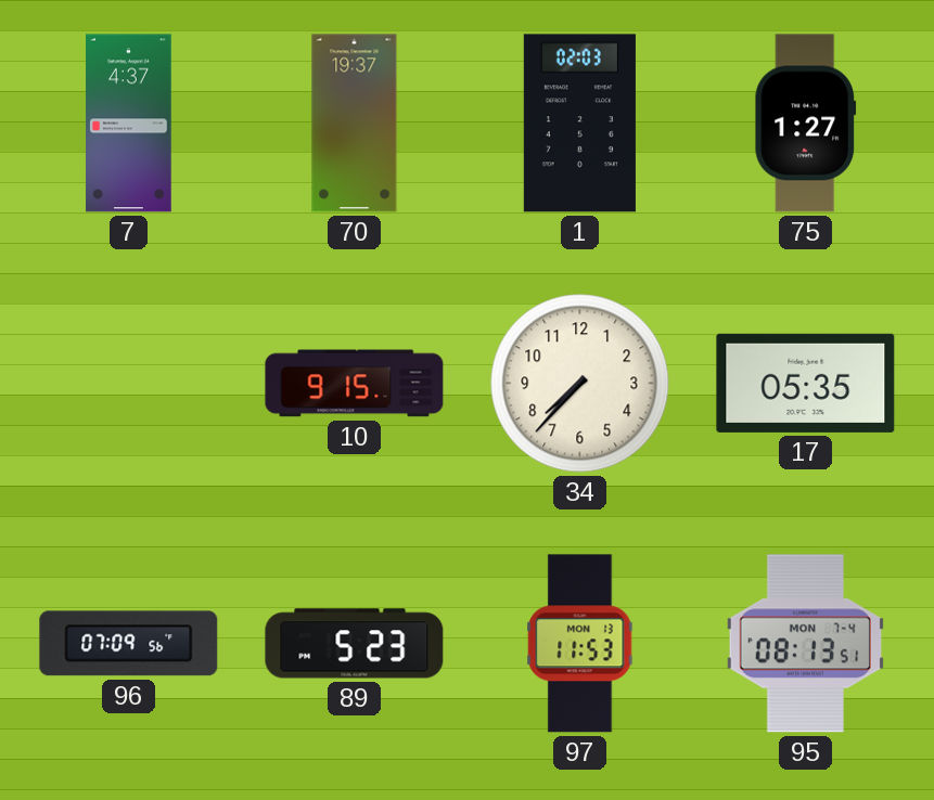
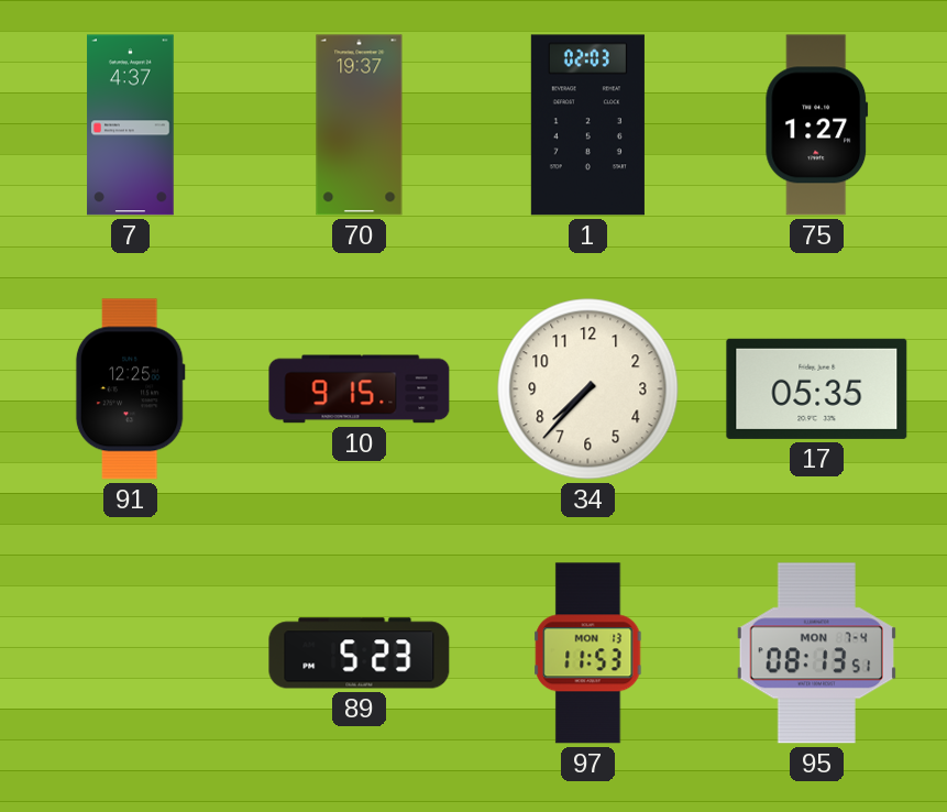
91: none -> 12:25 (130, 389)
96: 07:09 -> none (129, 644)
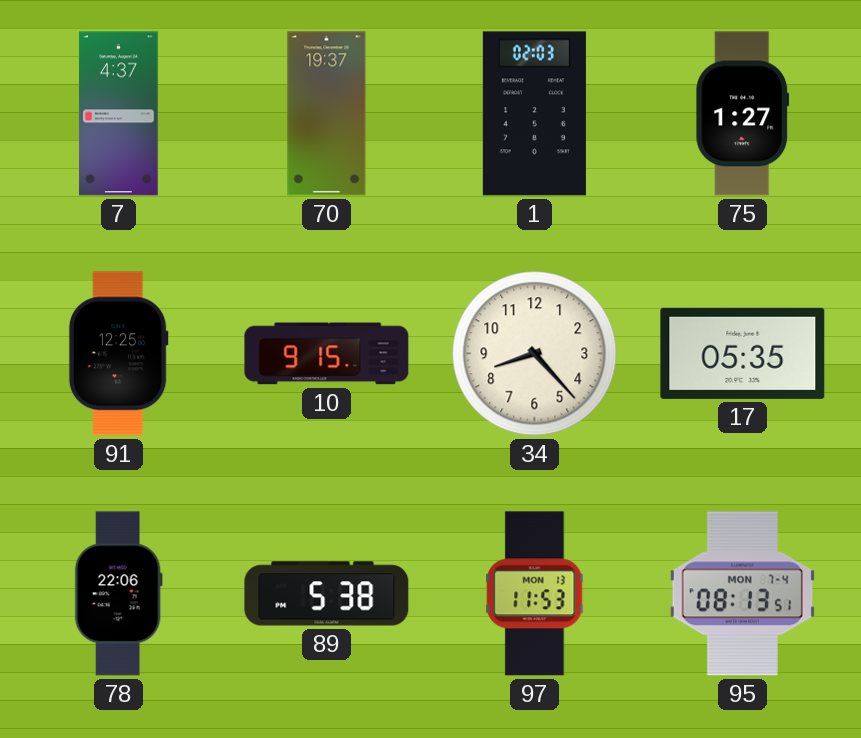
34: 7:37 -> 8:23 (535, 354)
78: none -> 22:06 (118, 594)
89: 5:23 -> 5:38 (327, 594)
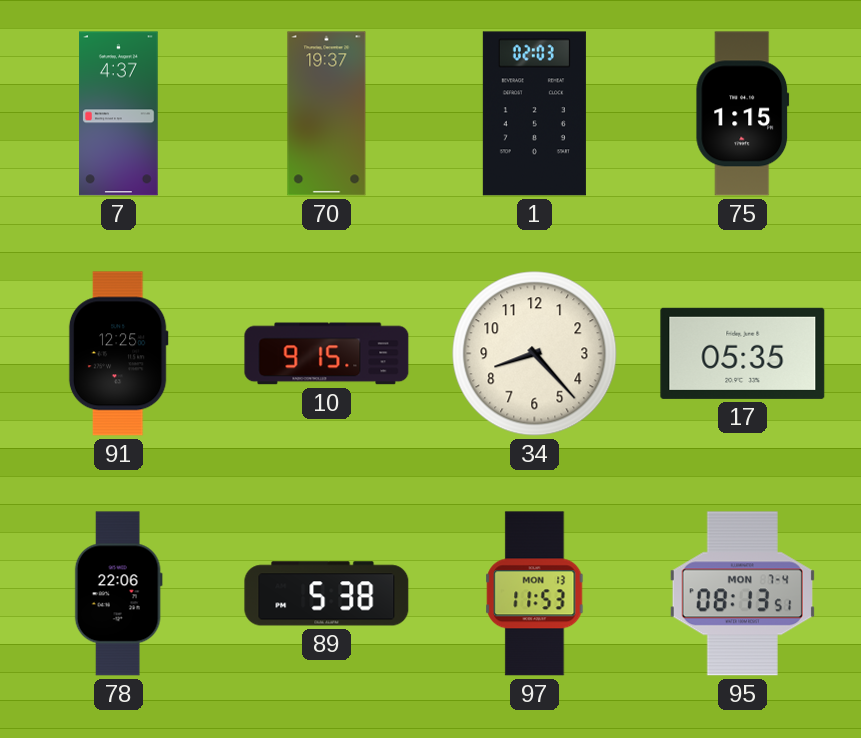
75: 1:27 -> 1:15 (743, 114)
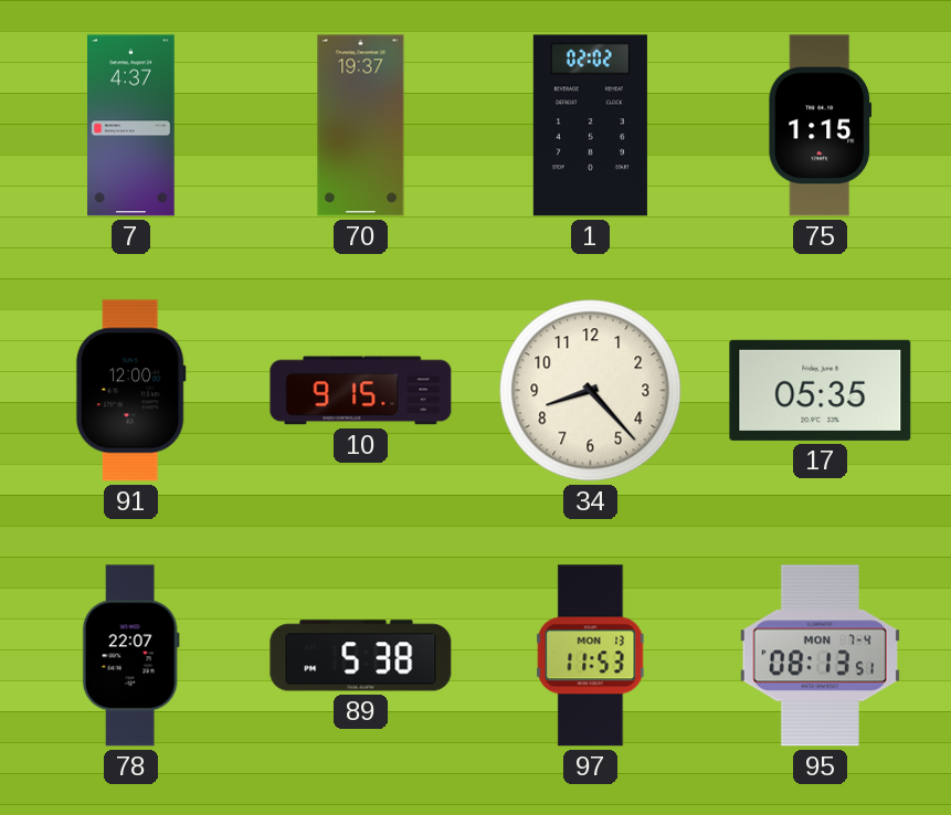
1: 02:03 -> 02:02 (590, 126)
91: 12:25 -> 12:00 (130, 391)
78: 22:06 -> 22:07 (130, 656)
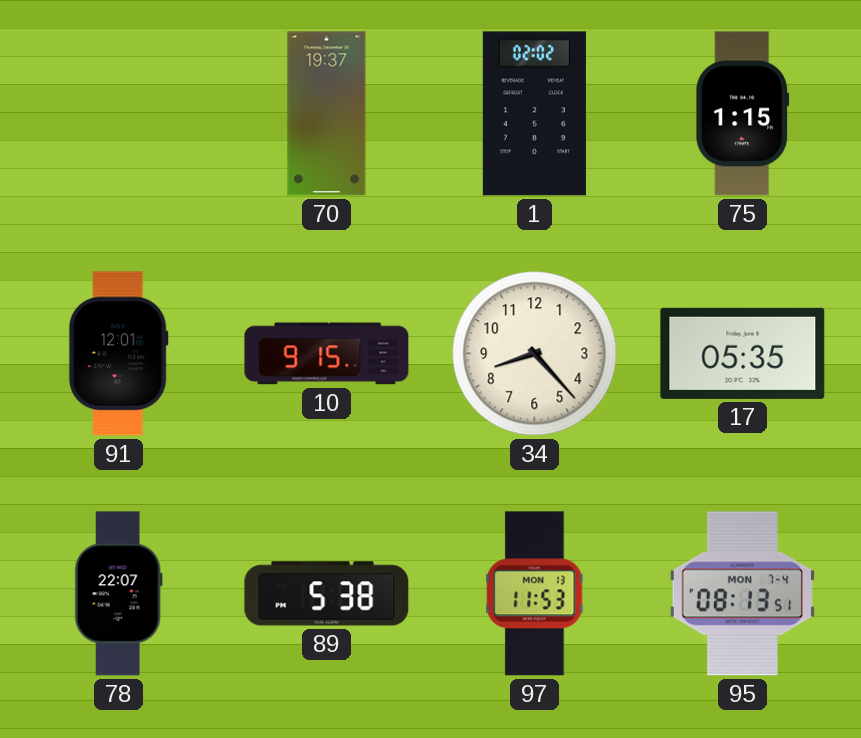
7: 4:37 -> none (131, 126)
91: 12:00 -> 12:01 (118, 354)
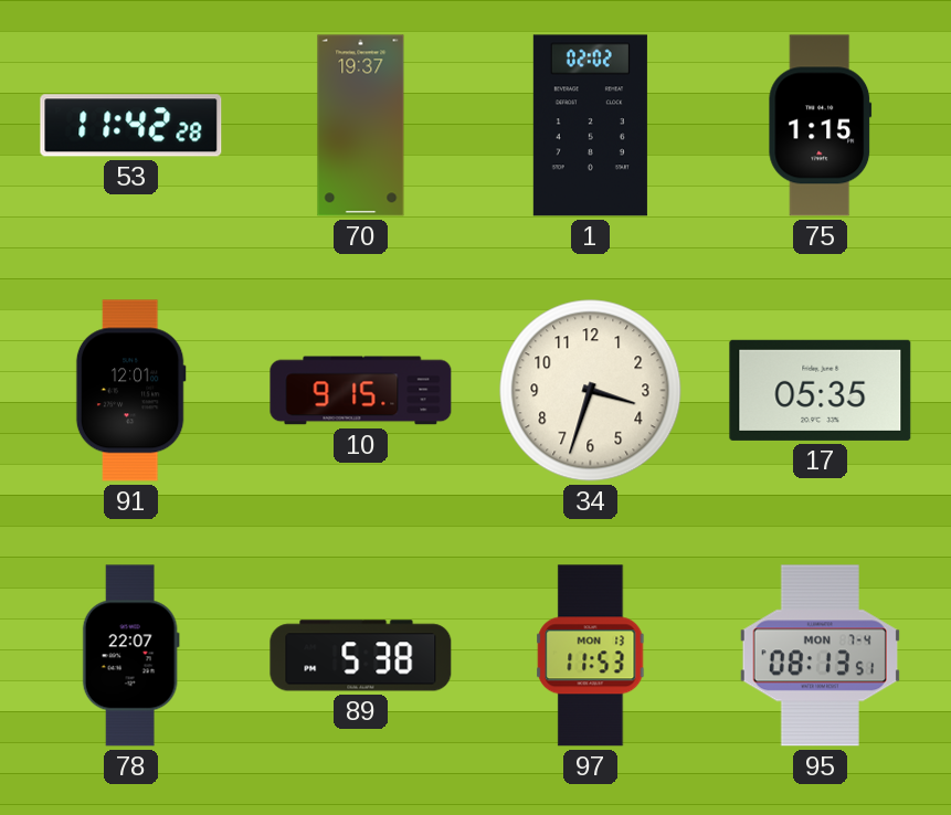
53: none -> 11:42 (131, 126)
34: 8:23 -> 3:33 (591, 391)
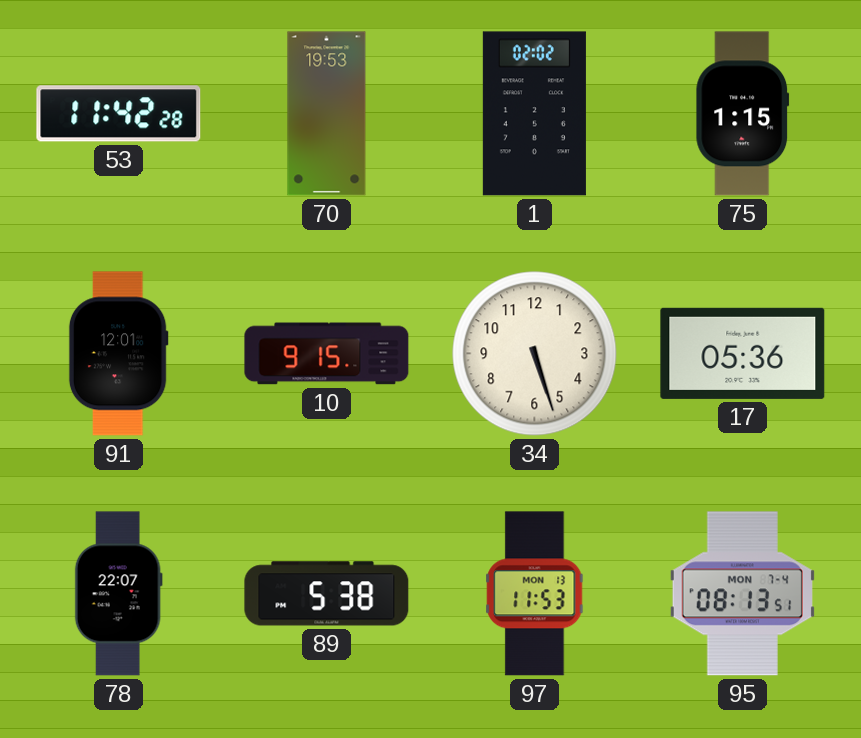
70: 19:37 -> 19:53 (327, 114)
34: 3:33 -> 5:27 (535, 354)
17: 05:35 -> 05:36 (743, 353)
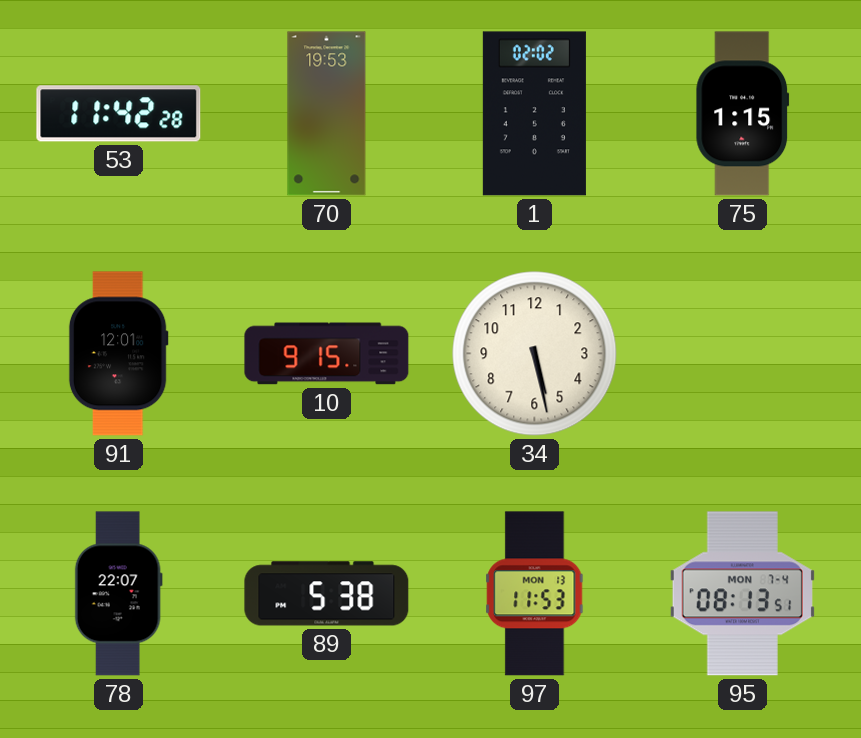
34: 5:27 -> 5:28 (535, 354)
17: 05:36 -> none (743, 353)
